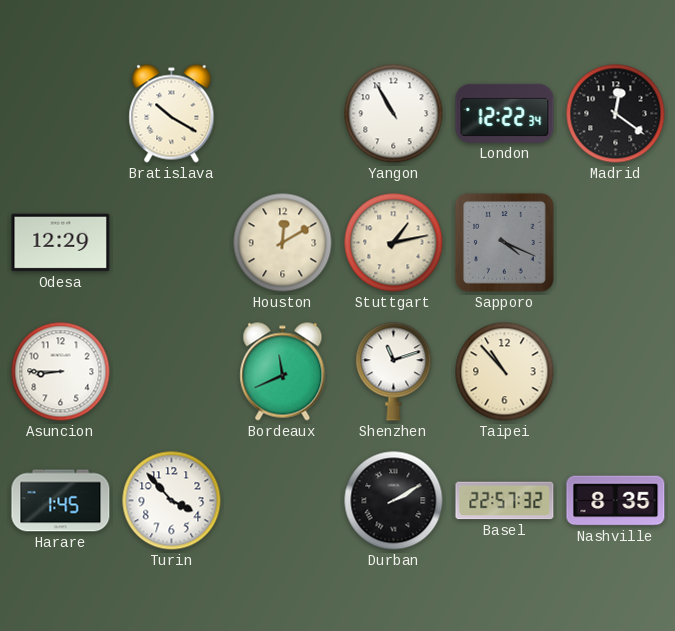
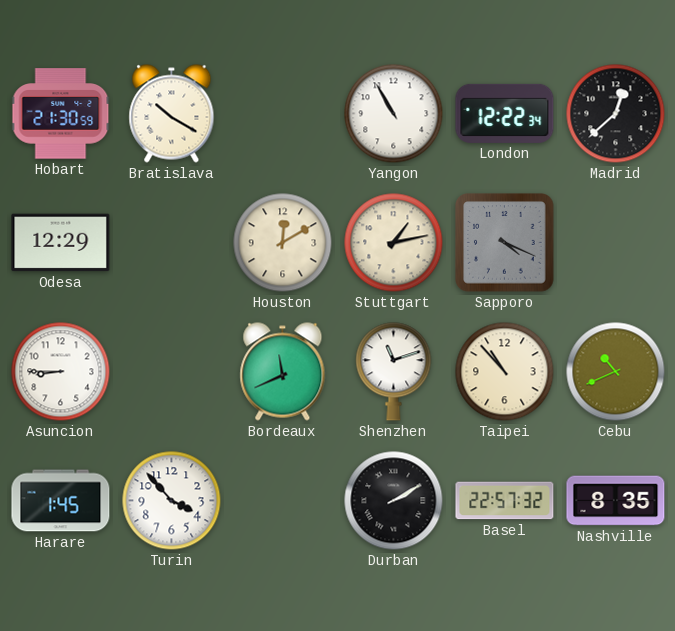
Hobart: none -> 21:30 (61, 114)
Madrid: 12:21 -> 12:38 (616, 114)
Cebu: none -> 10:41 (616, 372)
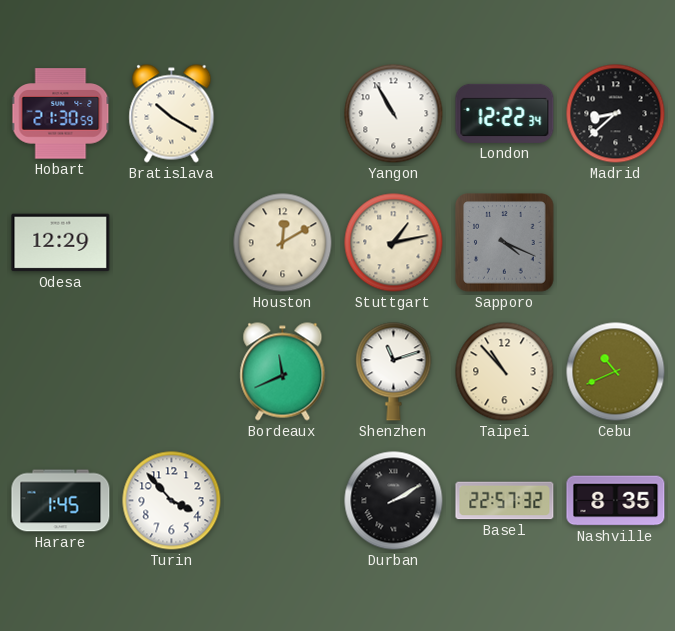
Madrid: 12:38 -> 8:38 (616, 114)
Asuncion: 8:45 -> none (61, 372)
